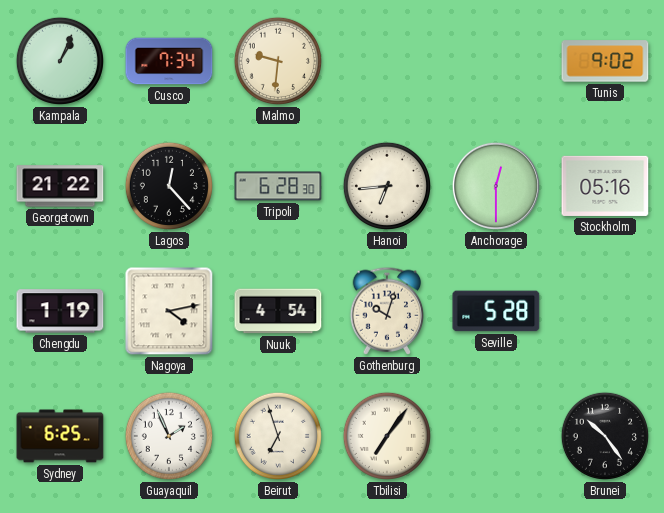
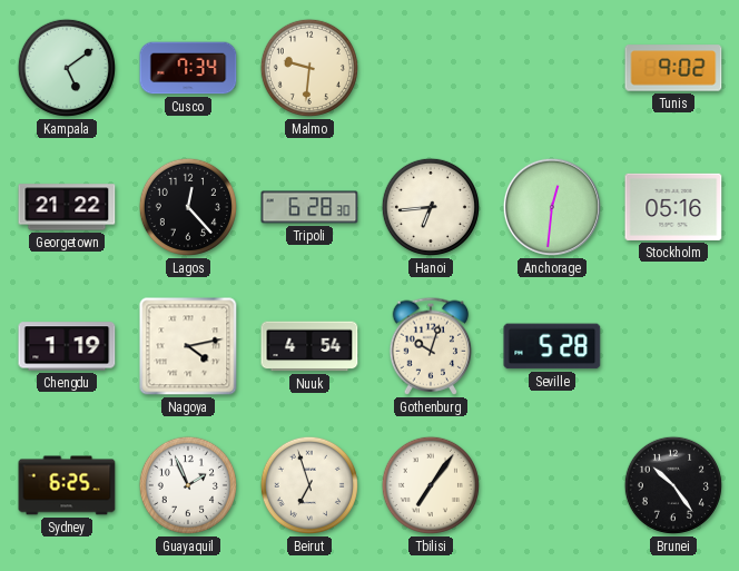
Kampala: 1:04 -> 5:09 (67, 68)
Anchorage: 12:30 -> 12:31 (552, 207)
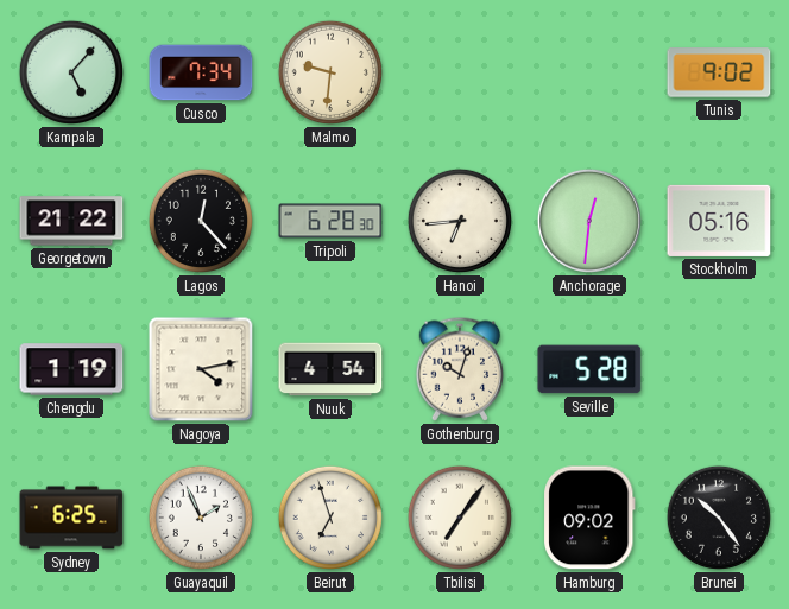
Kampala: 5:09 -> 5:07 (71, 72)
Hamburg: none -> 09:02 (591, 518)
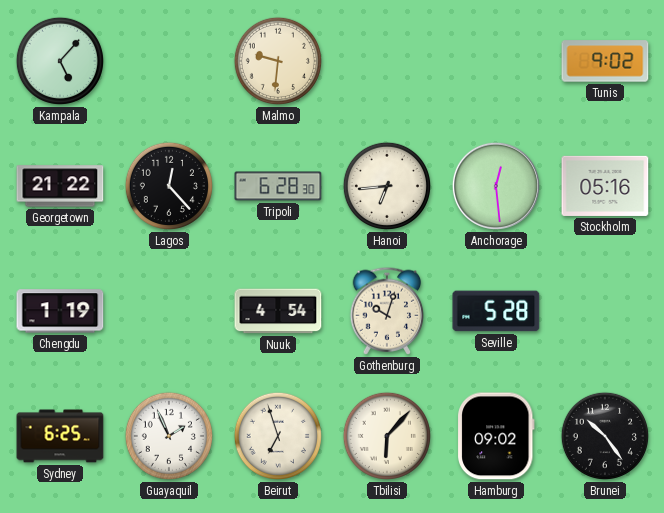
Cusco: 7:34 -> none (201, 72)
Anchorage: 12:31 -> 12:29 (496, 186)
Nagoya: 4:13 -> none (201, 369)
Tbilisi: 7:06 -> 6:07 (387, 436)
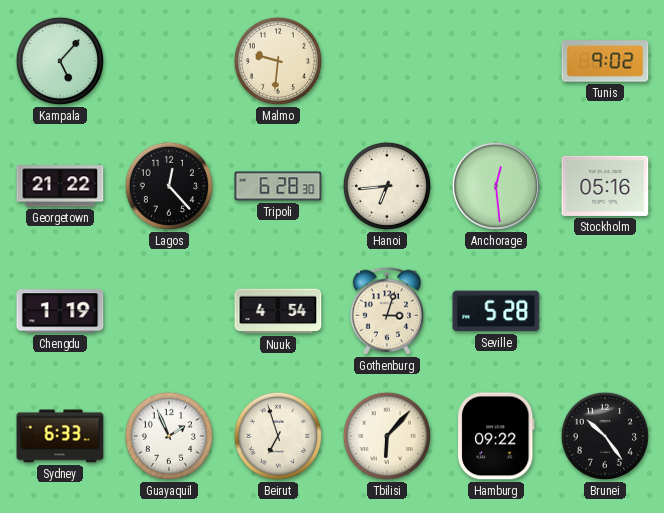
Gothenburg: 10:03 -> 3:03 (387, 311)
Sydney: 6:25 -> 6:33 (60, 436)
Hamburg: 09:02 -> 09:22 (497, 436)
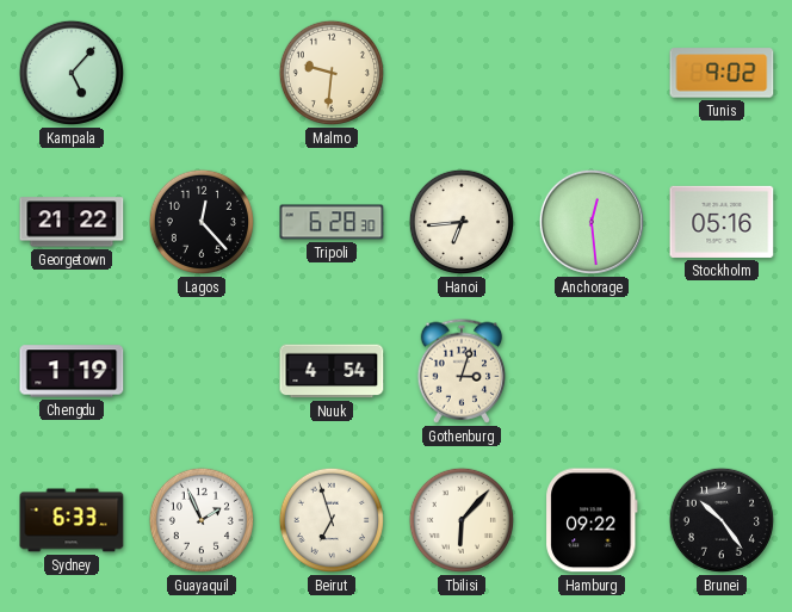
Seville: 5:28 -> none (496, 311)
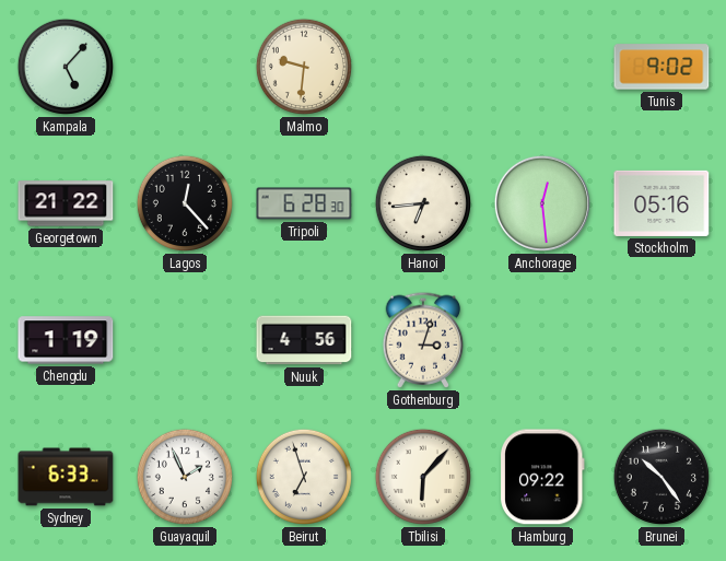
Nuuk: 4:54 -> 4:56 (304, 340)
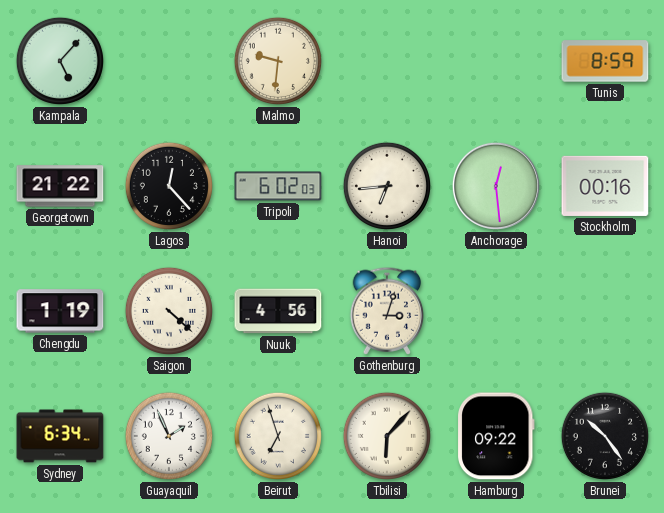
Tunis: 9:02 -> 8:59 (605, 61)
Tripoli: 6:28 -> 6:02 (278, 186)
Stockholm: 05:16 -> 00:16 (605, 186)
Saigon: none -> 4:22 (169, 311)
Sydney: 6:33 -> 6:34 (60, 436)
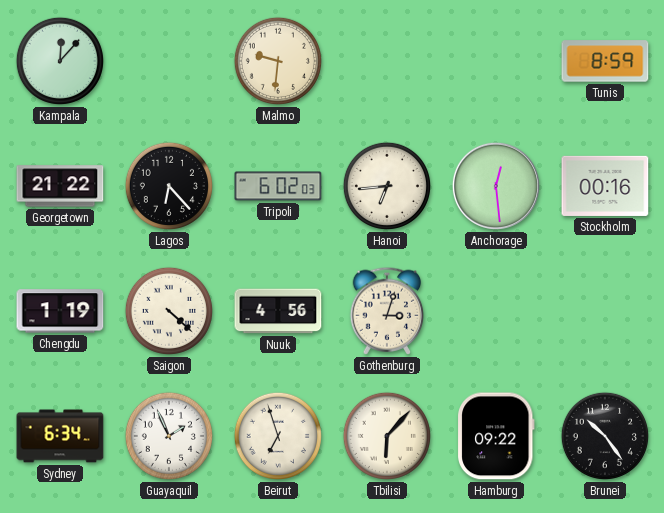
Kampala: 5:07 -> 12:07 (60, 61)
Lagos: 12:23 -> 6:23 (169, 186)
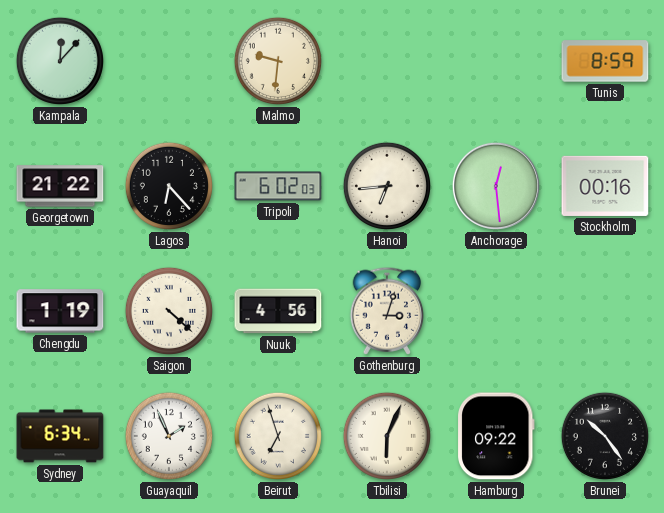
Tbilisi: 6:07 -> 6:04 (387, 436)
